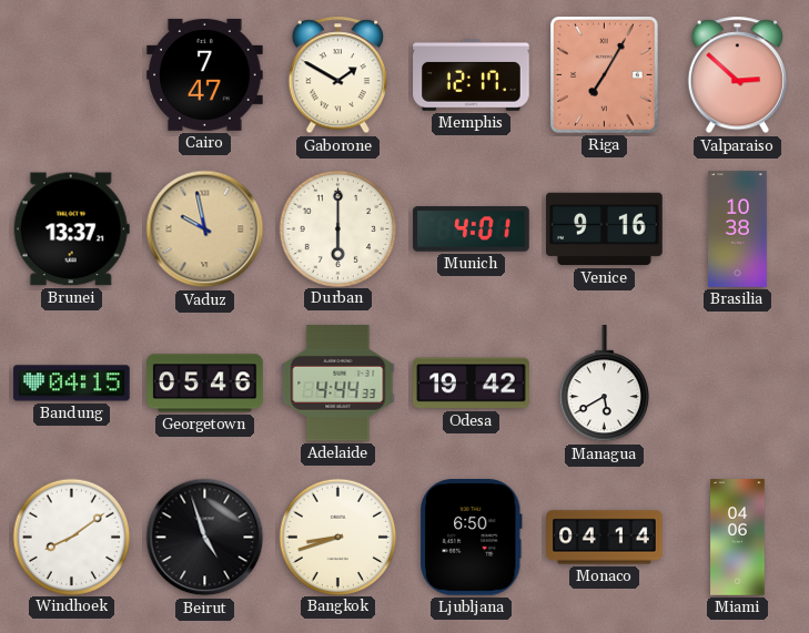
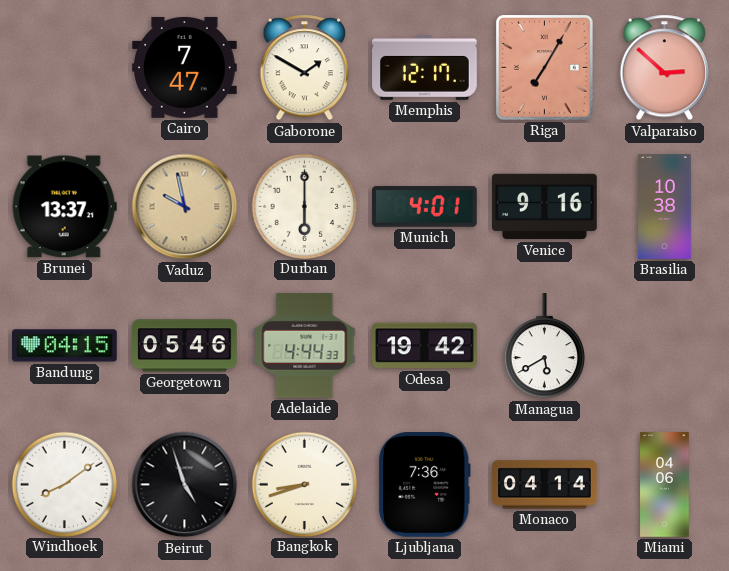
Ljubljana: 6:50 -> 7:36 (424, 485)
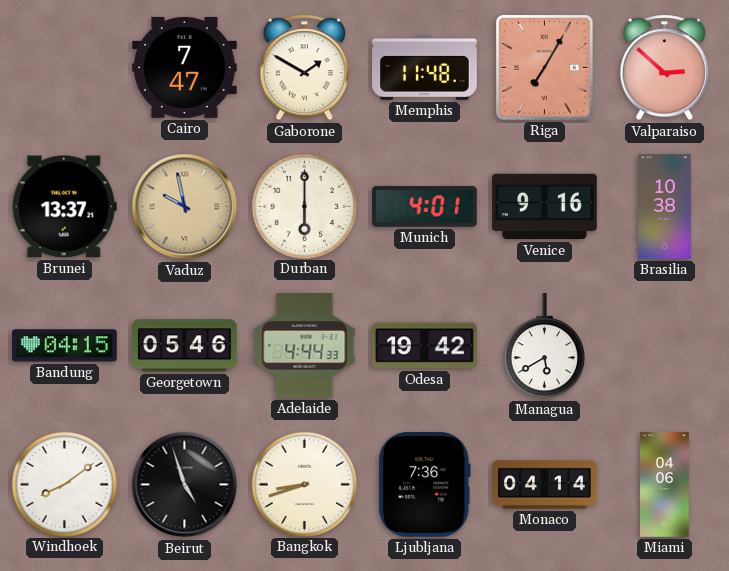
Memphis: 12:17 -> 11:48 (425, 68)
